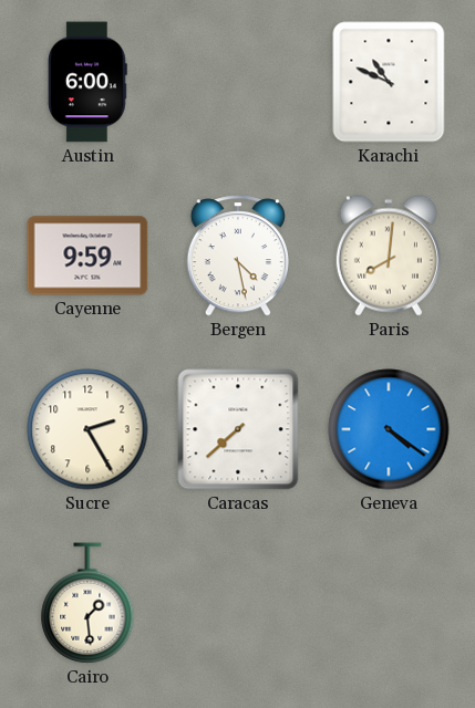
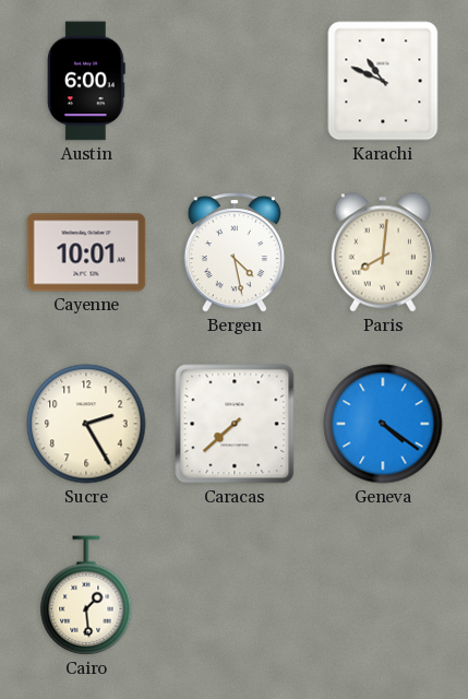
Cayenne: 9:59 -> 10:01 (86, 252)
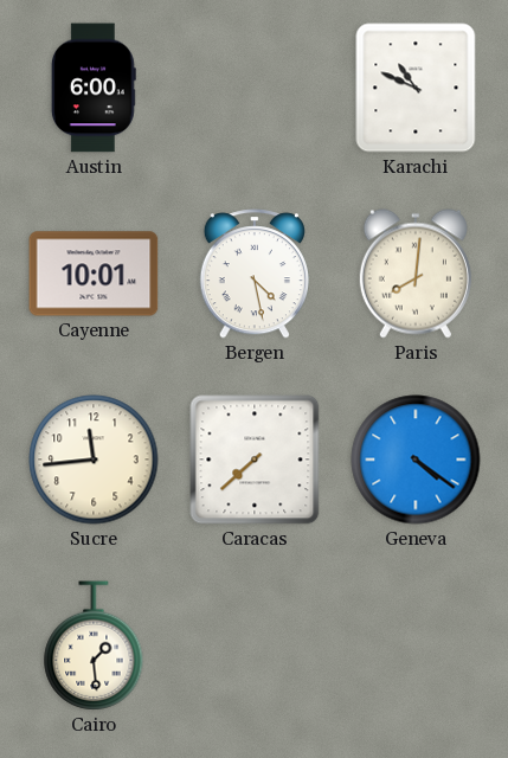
Sucre: 2:25 -> 11:44 (94, 460)
